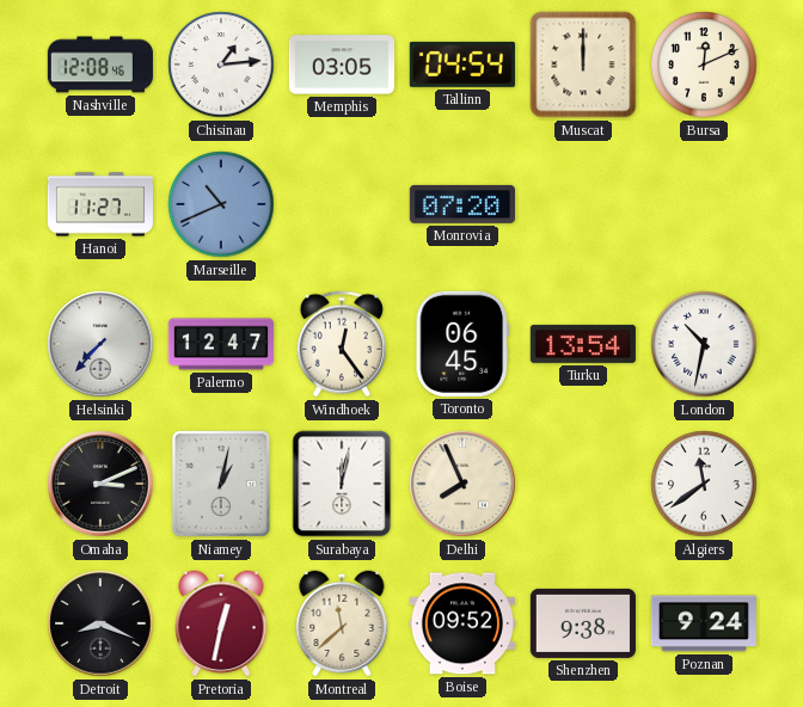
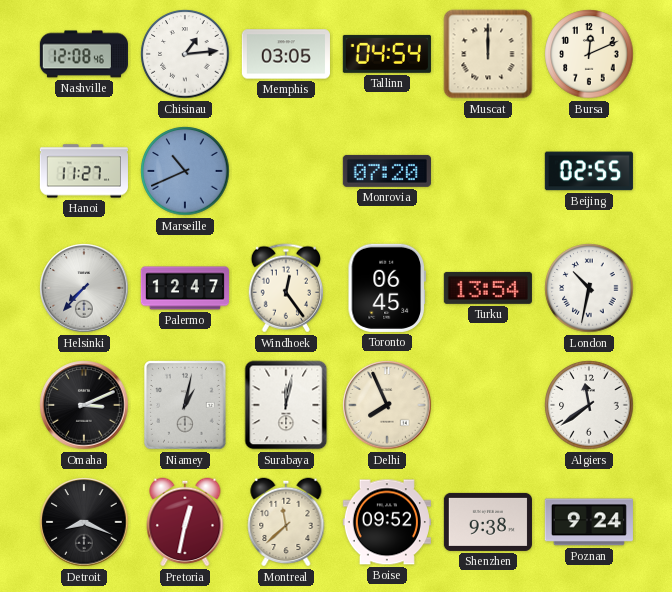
Beijing: none -> 02:55 (589, 171)
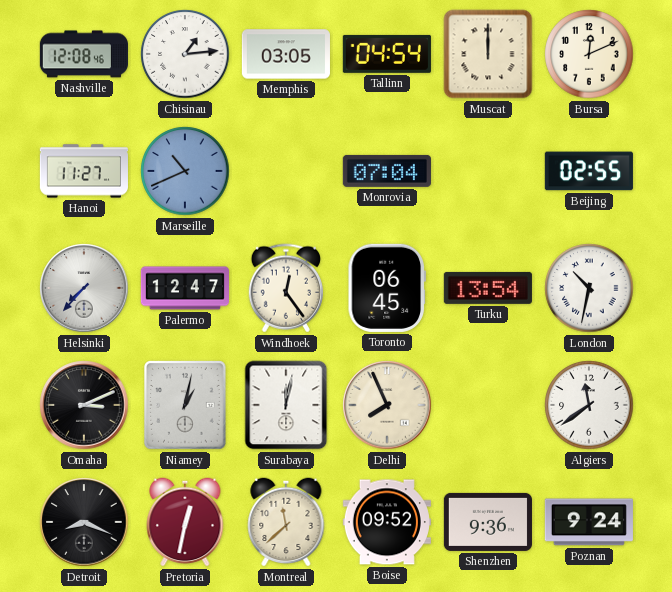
Monrovia: 07:20 -> 07:04 (387, 171)
Shenzhen: 9:38 -> 9:36 (488, 522)
